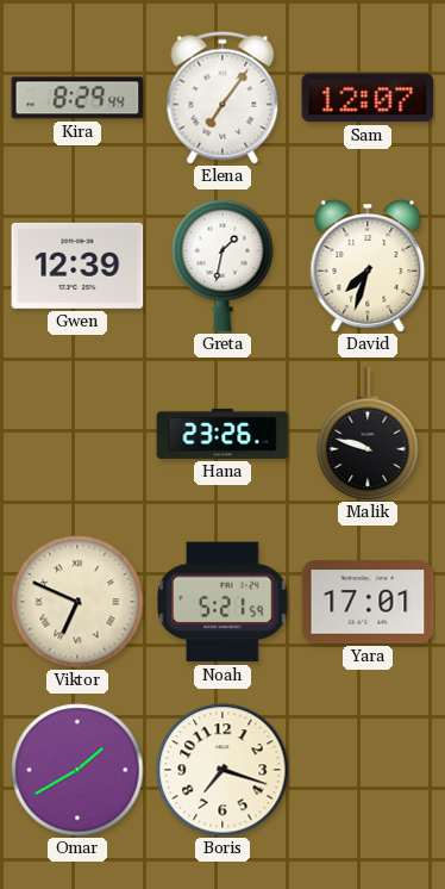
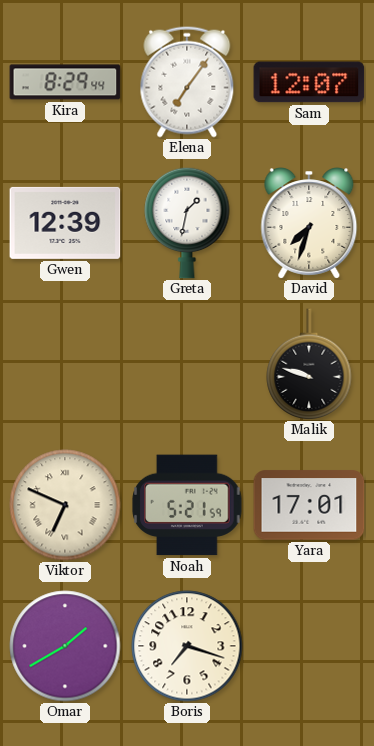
Hana: 23:26 -> none (223, 434)
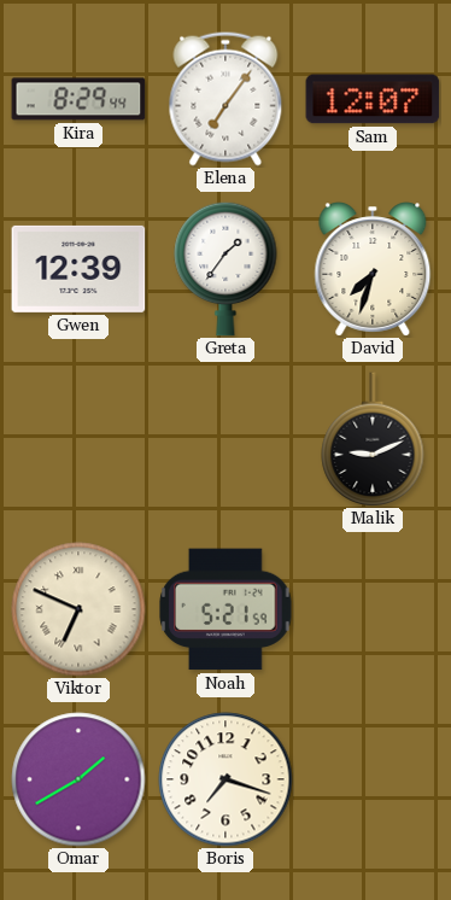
Greta: 1:32 -> 1:36 (225, 269)
Malik: 9:48 -> 9:11 (373, 439)
Yara: 17:01 -> none (309, 505)
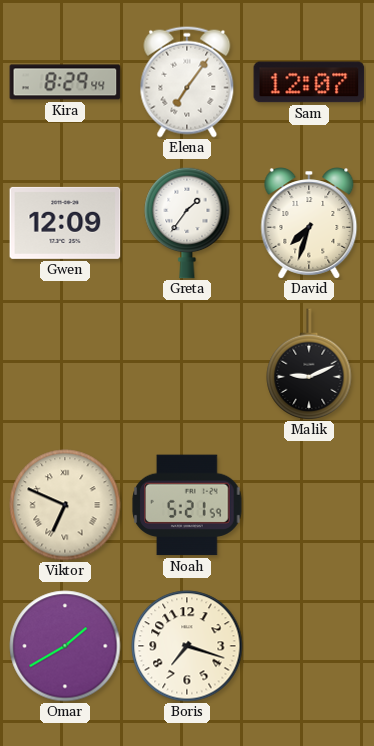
Gwen: 12:39 -> 12:09 (65, 223)
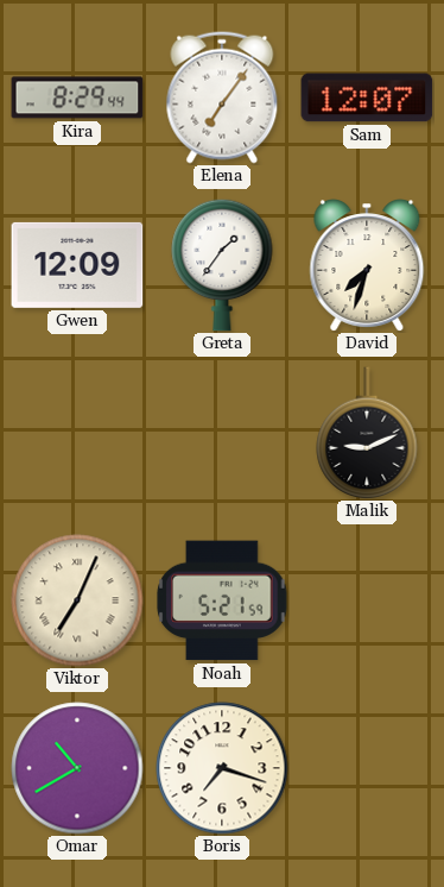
Viktor: 6:49 -> 7:04 (77, 600)
Omar: 1:40 -> 10:40 (77, 768)
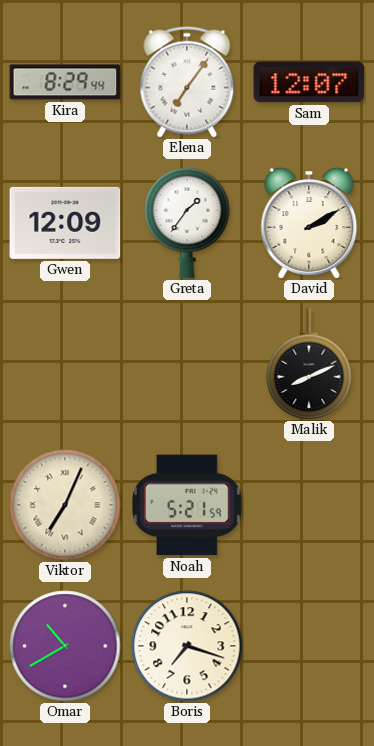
David: 7:33 -> 2:10 (309, 223)
Malik: 9:11 -> 8:11 (309, 364)
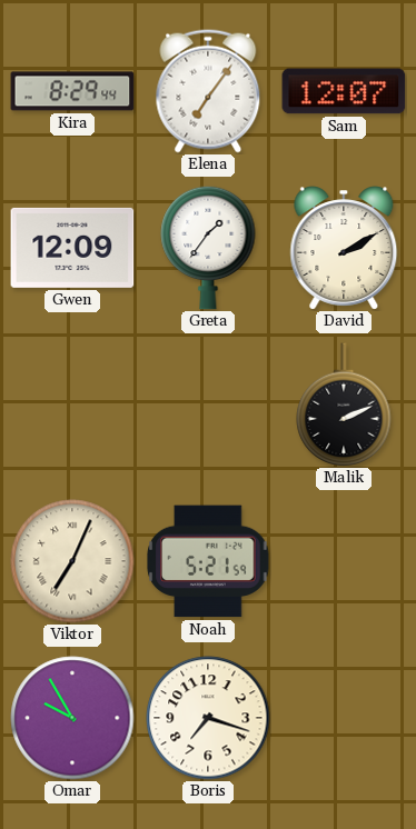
Malik: 8:11 -> 2:11 (344, 404)
Omar: 10:40 -> 9:55 (72, 718)
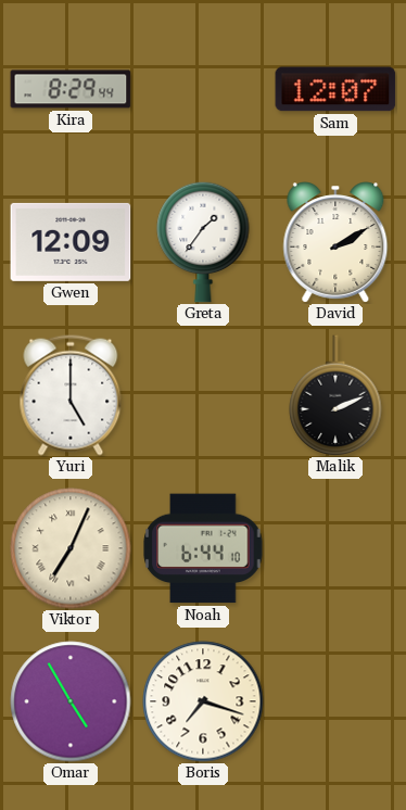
Elena: 7:06 -> none (208, 91)
Yuri: none -> 5:00 (71, 395)
Noah: 5:21 -> 6:44 (203, 548)
Omar: 9:55 -> 4:55 (71, 701)
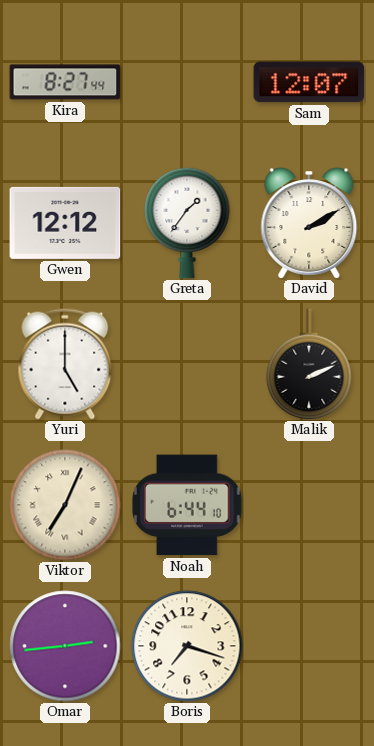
Kira: 8:29 -> 8:27 (65, 82)
Gwen: 12:09 -> 12:12 (65, 223)
Omar: 4:55 -> 2:44 (65, 646)
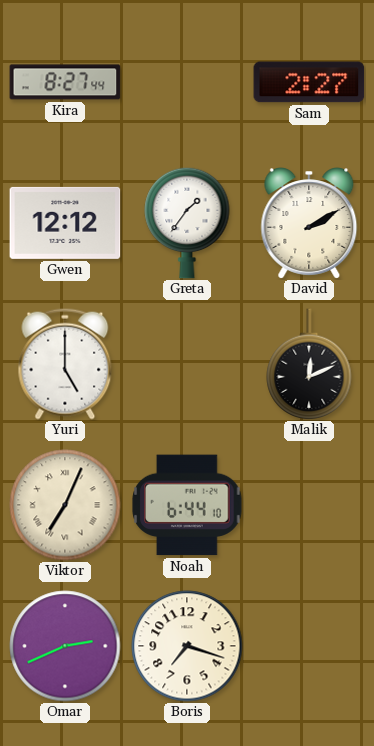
Sam: 12:07 -> 2:27 (309, 82)
Malik: 2:11 -> 12:11 (309, 364)
Omar: 2:44 -> 2:41 (65, 646)
